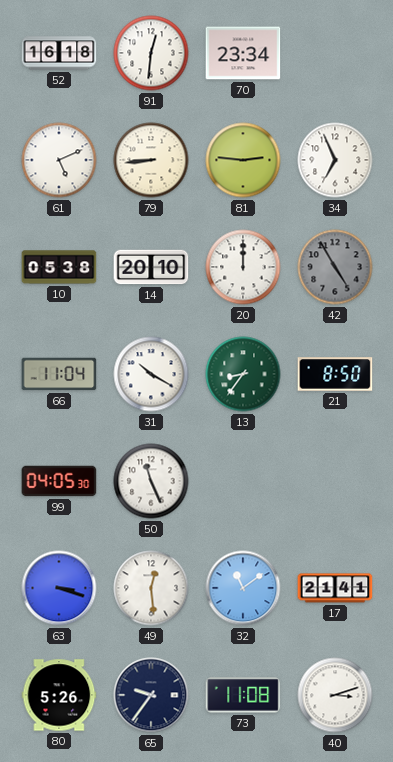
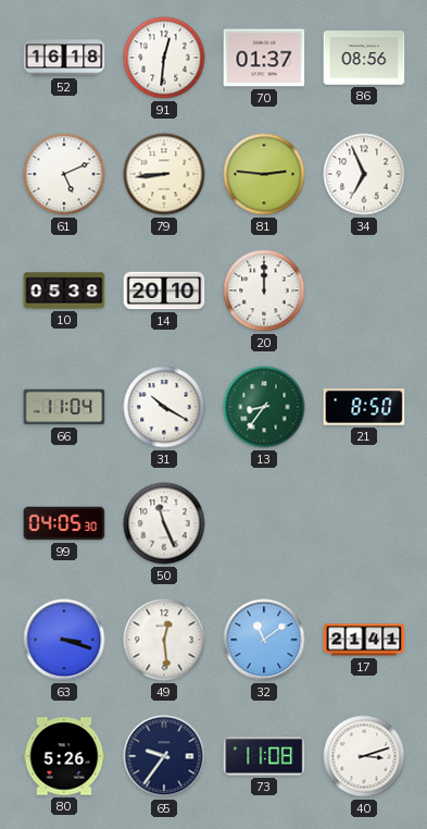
70: 23:34 -> 01:37 (264, 58)
86: none -> 08:56 (364, 58)
42: 4:55 -> none (335, 267)
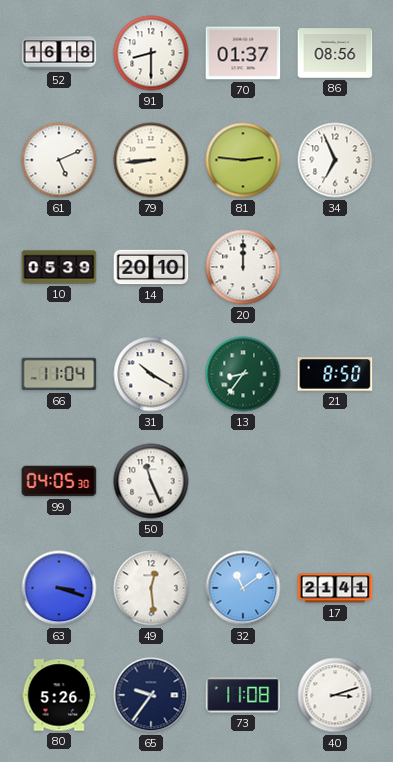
91: 12:31 -> 8:30 (151, 53)
10: 05:38 -> 05:39 (59, 267)
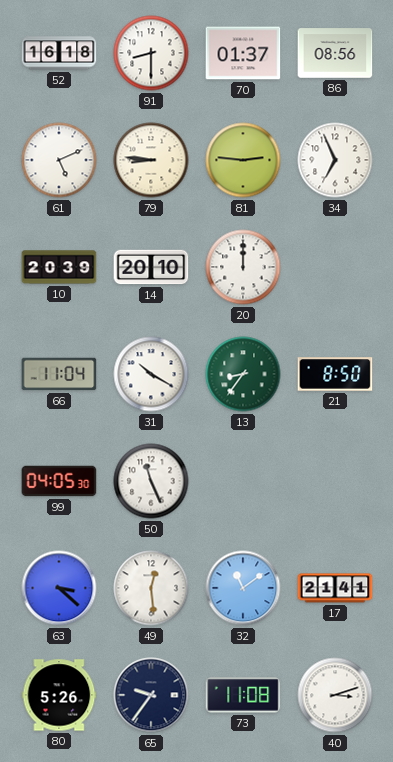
79: 8:44 -> 8:46 (151, 160)
10: 05:39 -> 20:39 (59, 267)
63: 3:18 -> 3:22 (59, 588)
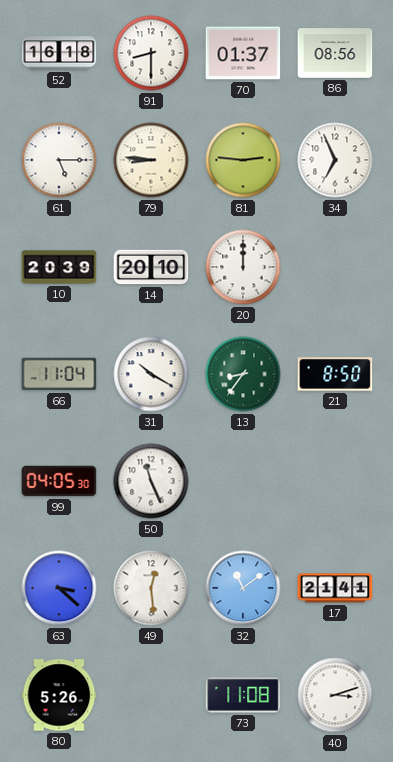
61: 5:11 -> 5:15 (59, 160)
65: 9:36 -> none (151, 695)
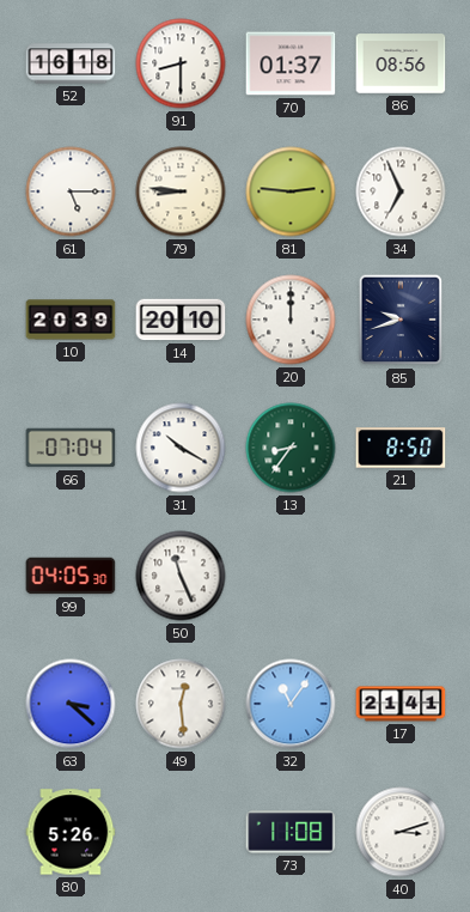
85: none -> 9:42 (401, 320)
66: 11:04 -> 07:04 (71, 448)
32: 11:09 -> 11:06 (291, 704)
